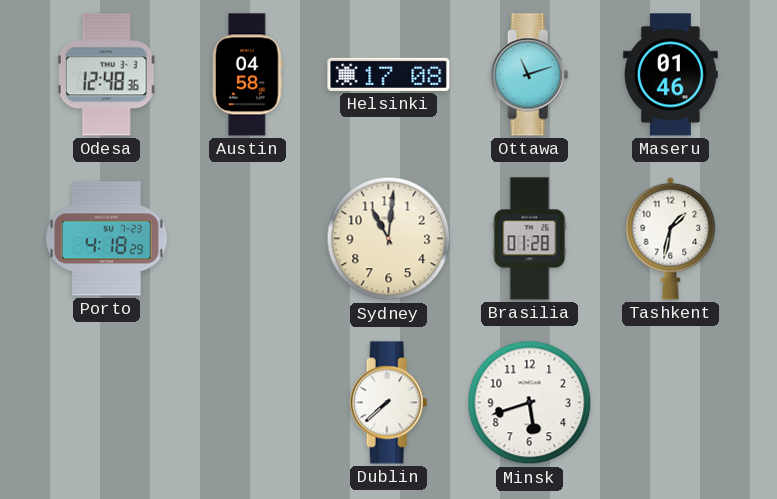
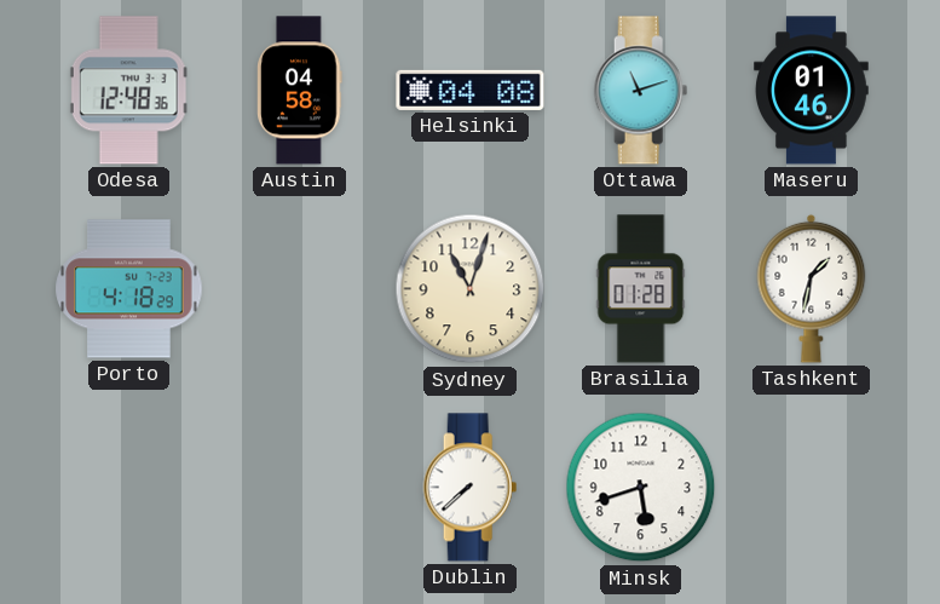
Helsinki: 17:08 -> 04:08 (471, 90)
Sydney: 11:01 -> 11:03 (471, 289)
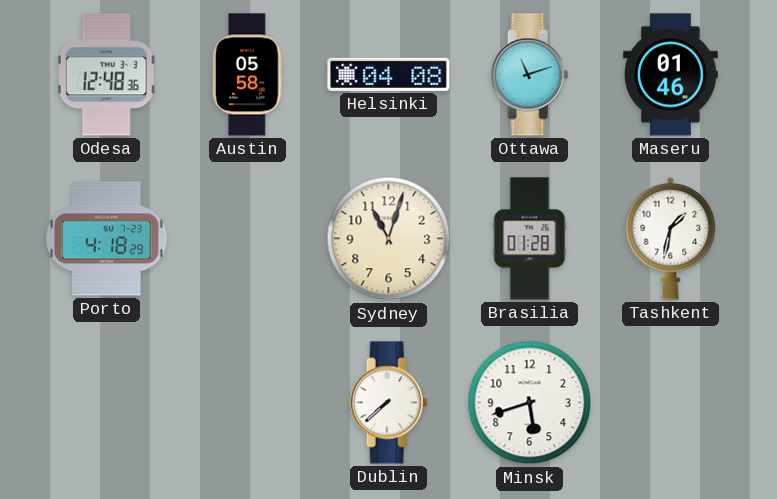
Austin: 04:58 -> 05:58 (248, 75)
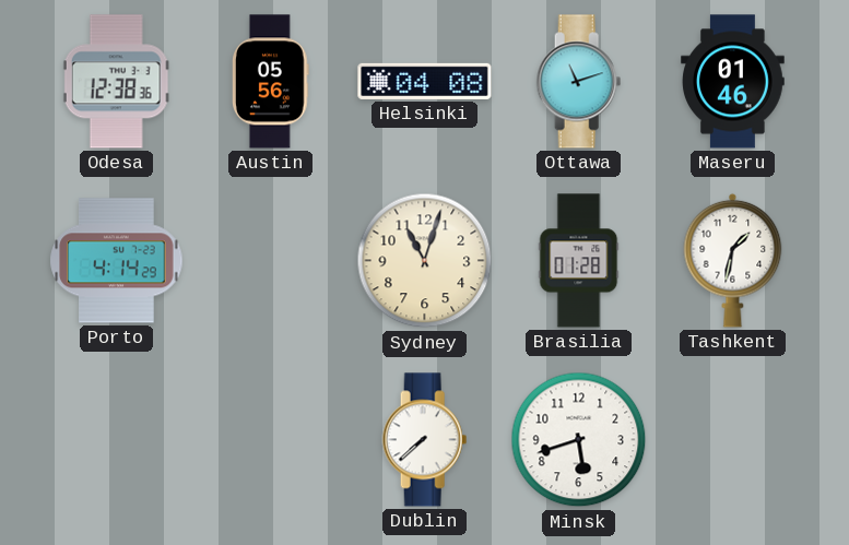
Odesa: 12:48 -> 12:38 (116, 82)
Austin: 05:58 -> 05:56 (271, 82)
Porto: 4:18 -> 4:14 (117, 261)
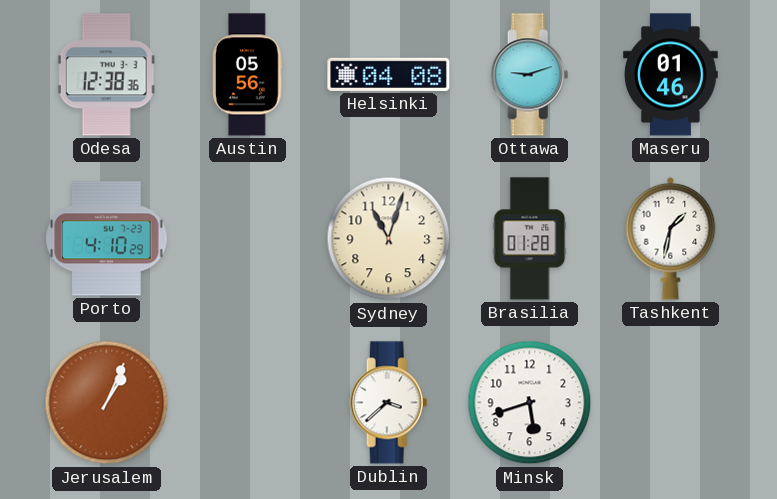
Ottawa: 11:12 -> 9:12 (530, 75)
Porto: 4:14 -> 4:10 (107, 239)
Jerusalem: none -> 1:04 (107, 403)
Dublin: 7:38 -> 3:38 (389, 403)
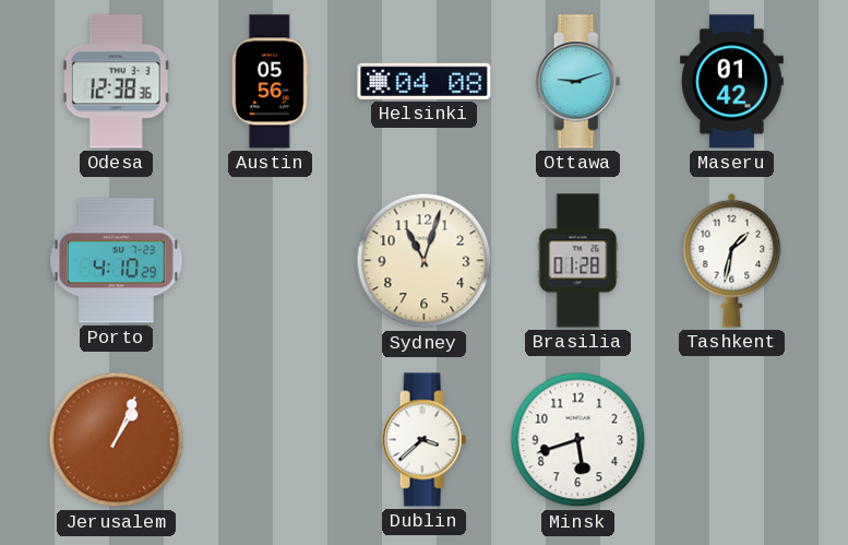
Maseru: 01:46 -> 01:42 (732, 82)
